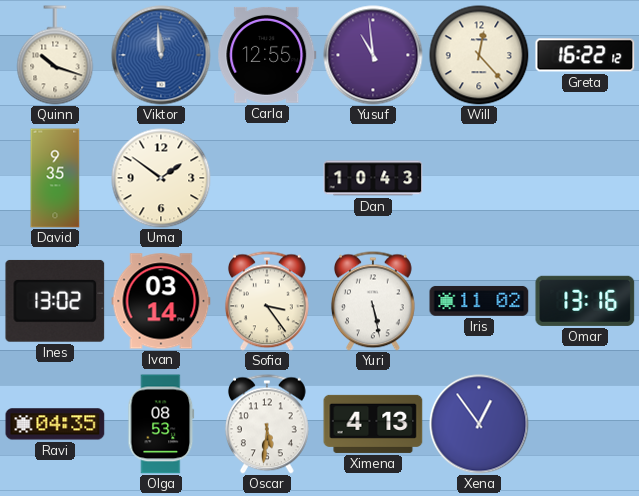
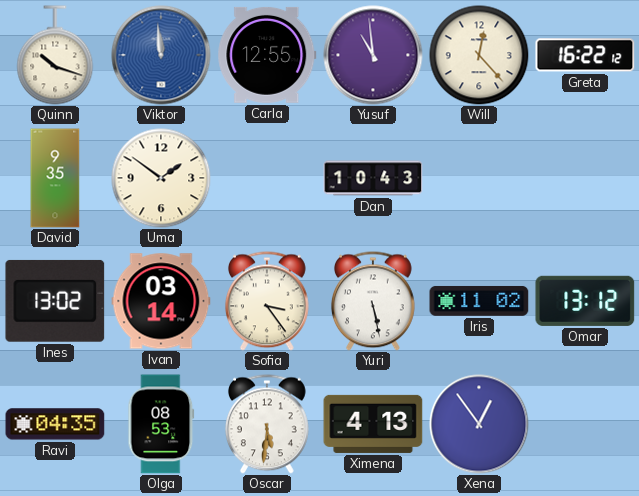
Omar: 13:16 -> 13:12 (585, 301)
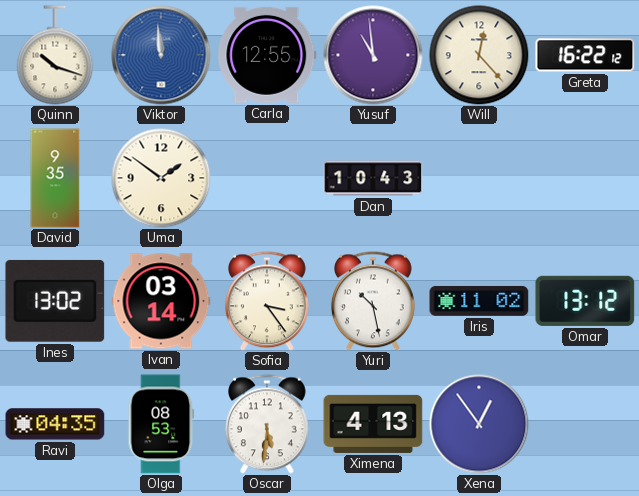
Yuri: 5:28 -> 10:28 (373, 301)
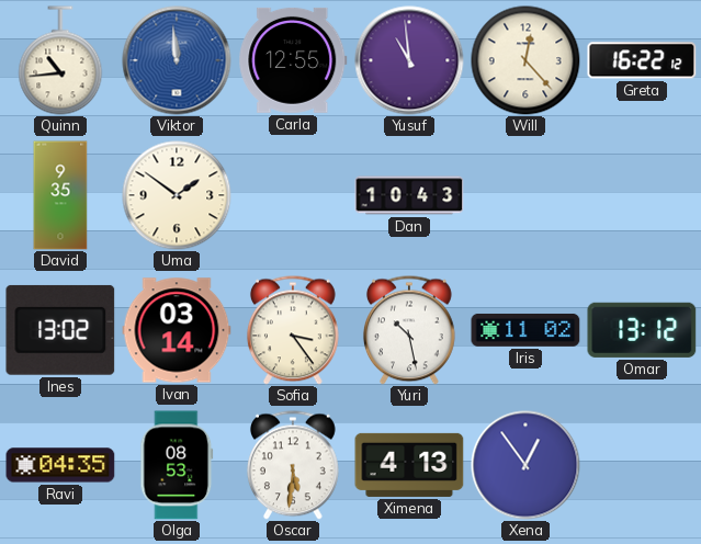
Quinn: 10:18 -> 10:44 (60, 60)
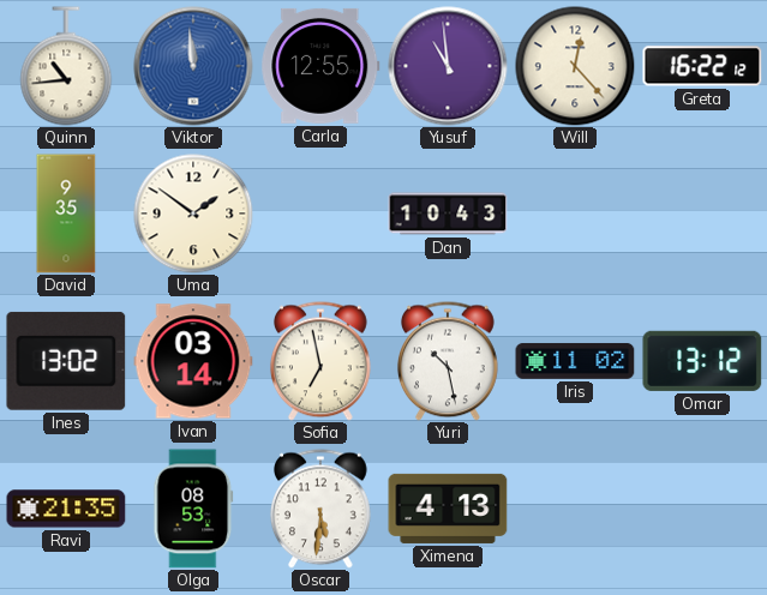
Sofia: 3:24 -> 6:58 (320, 361)
Ravi: 04:35 -> 21:35 (66, 509)
Xena: 12:54 -> none (525, 465)
